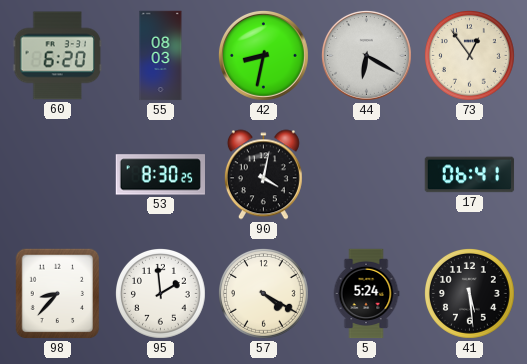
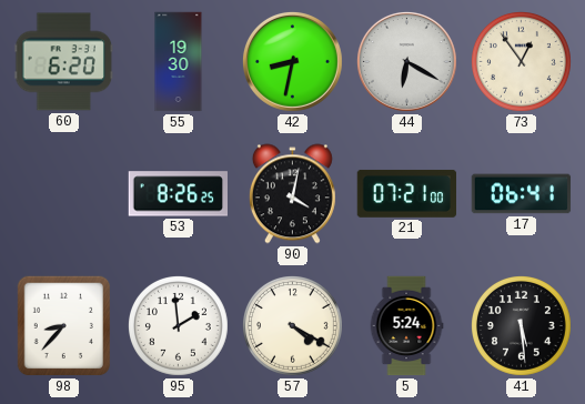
55: 08:03 -> 19:30 (179, 62)
53: 8:30 -> 8:26 (179, 194)
21: none -> 07:21 (407, 193)
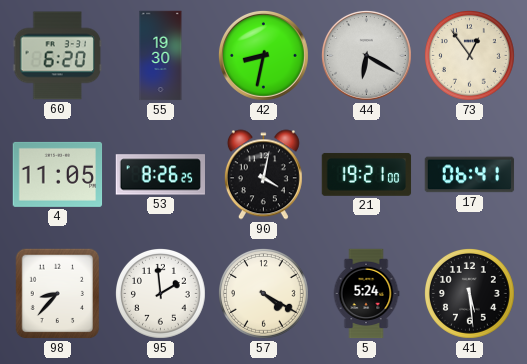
4: none -> 11:05 (58, 174)
21: 07:21 -> 19:21 (367, 174)
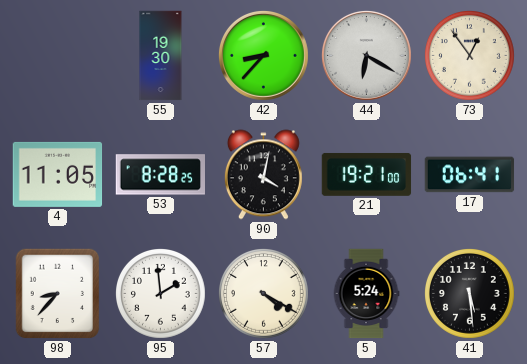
60: 6:20 -> none (58, 56)
42: 8:32 -> 8:37 (263, 55)
53: 8:26 -> 8:28 (161, 175)
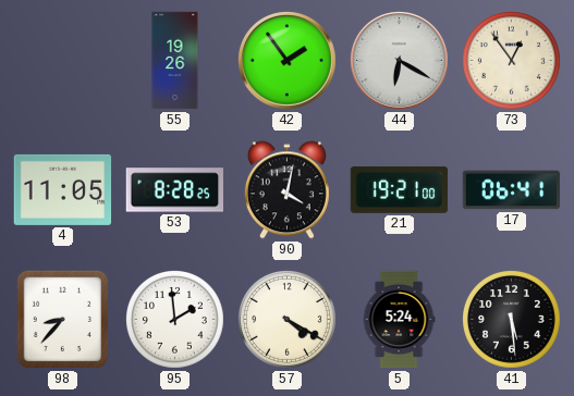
55: 19:30 -> 19:26 (175, 61)
42: 8:37 -> 1:54 (286, 60)
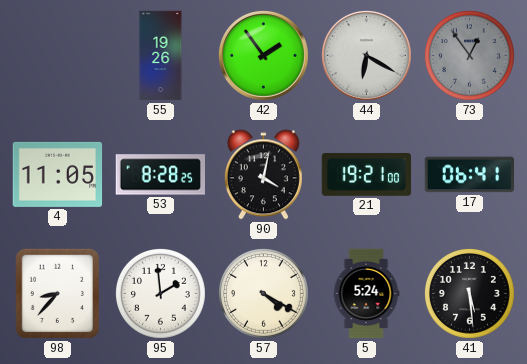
73 dial: cream -> grey (470, 56)
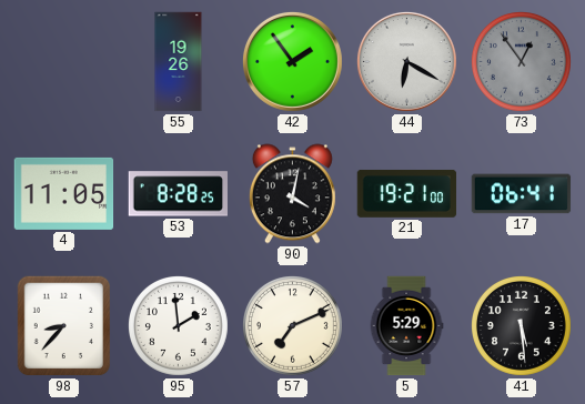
57: 4:20 -> 7:11 (293, 326)
5: 5:24 -> 5:29 (406, 326)
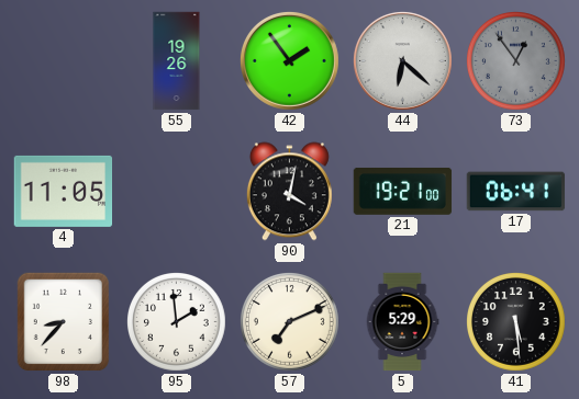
44: 6:20 -> 6:22 (402, 60)
53: 8:28 -> none (179, 194)
